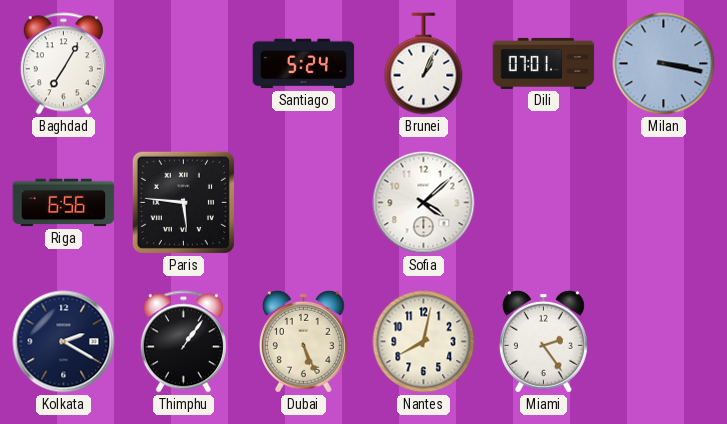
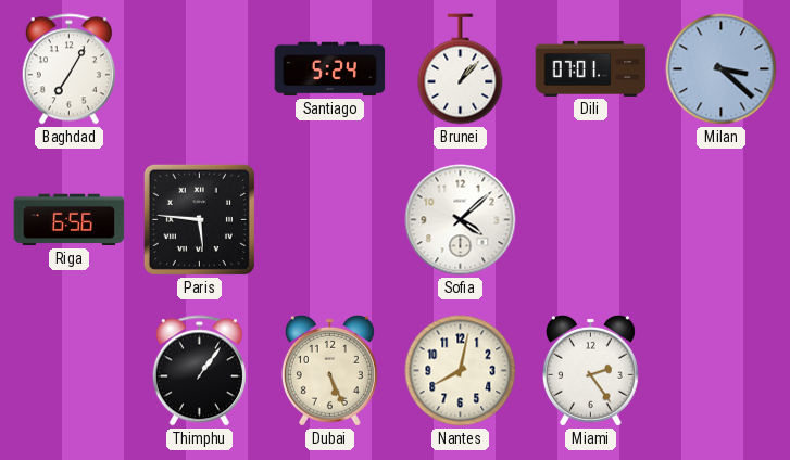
Brunei: 1:04 -> 1:07 (461, 69)
Milan: 3:17 -> 3:22 (722, 69)
Kolkata: 2:20 -> none (64, 342)
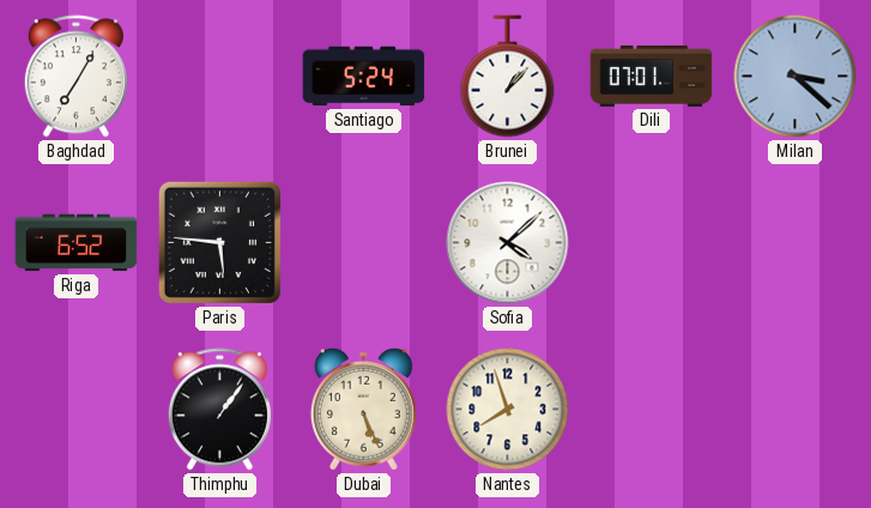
Riga: 6:56 -> 6:52 (77, 243)
Nantes: 8:02 -> 7:57 (508, 410)
Miami: 2:24 -> none (590, 370)
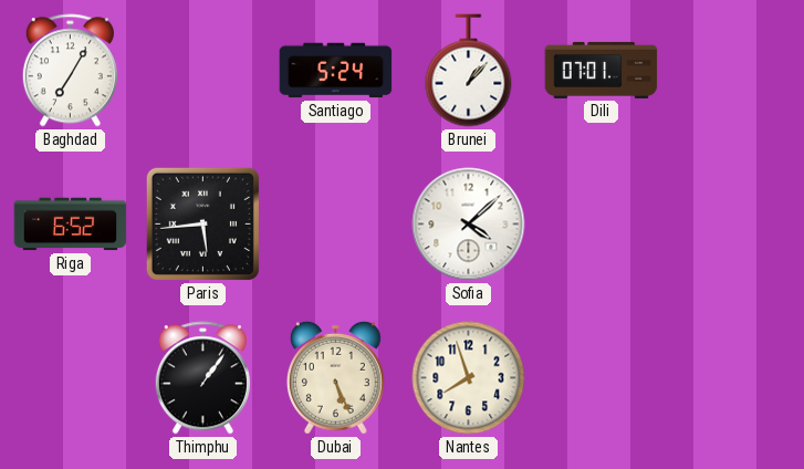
Milan: 3:22 -> none (796, 77)
Paris: 5:46 -> 5:44 (202, 223)
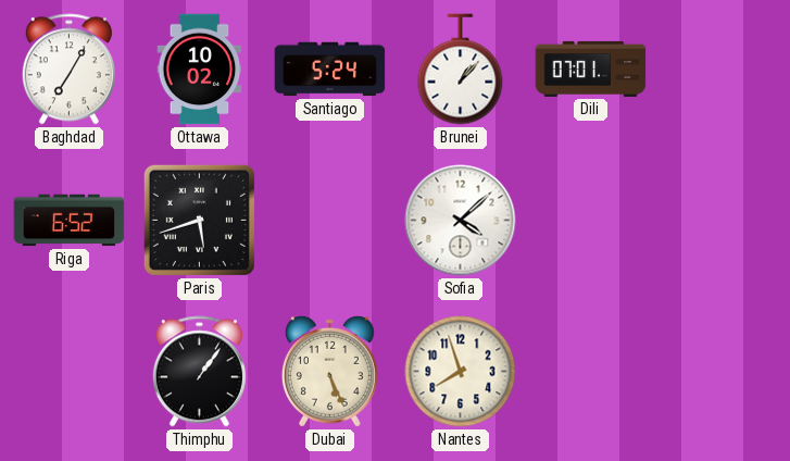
Ottawa: none -> 10:02 (200, 70)
Paris: 5:44 -> 5:42 (199, 220)
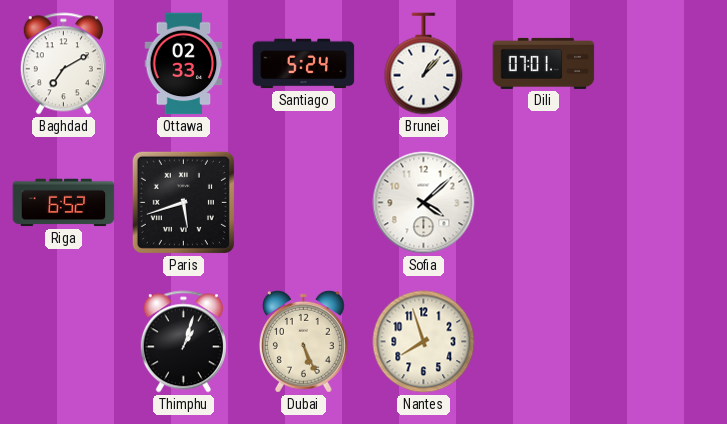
Baghdad: 7:05 -> 7:10 (63, 64)
Ottawa: 10:02 -> 02:33 (184, 64)
Thimphu: 1:06 -> 1:03 (183, 342)
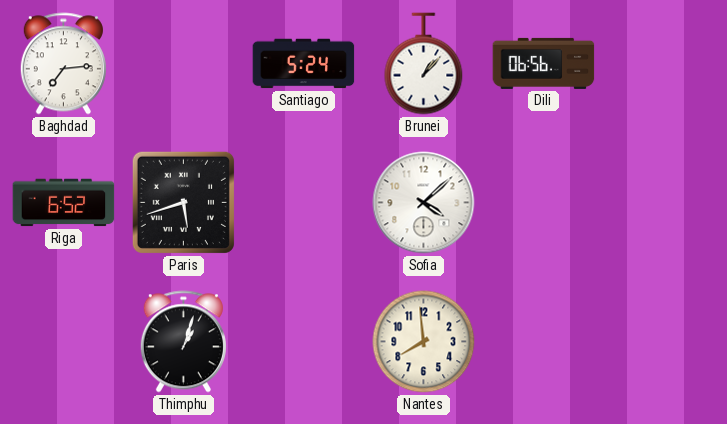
Baghdad: 7:10 -> 7:14 (63, 64)
Ottawa: 02:33 -> none (184, 64)
Dili: 07:01 -> 06:56 (544, 63)
Dubai: 5:26 -> none (303, 341)
Nantes: 7:57 -> 7:59 (424, 342)
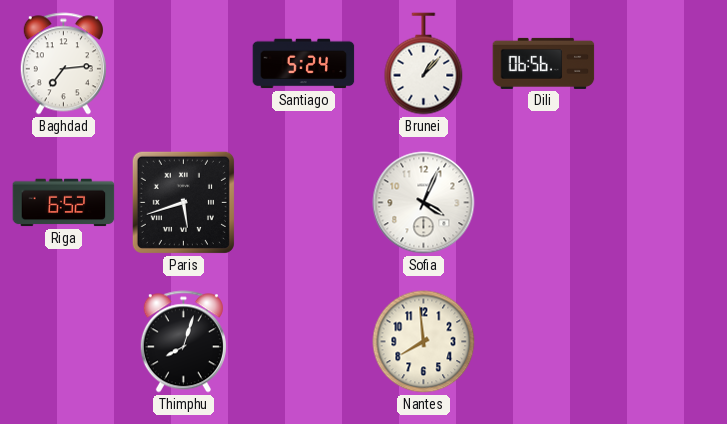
Sofia: 4:08 -> 4:04 (424, 203)
Thimphu: 1:03 -> 8:03 (183, 342)
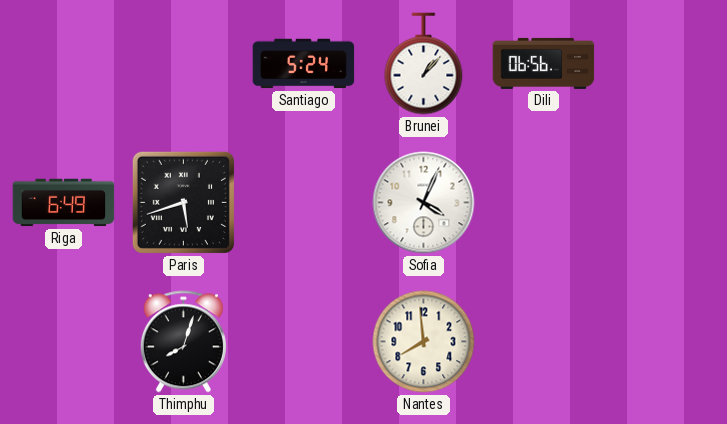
Baghdad: 7:14 -> none (63, 64)
Riga: 6:52 -> 6:49 (64, 203)
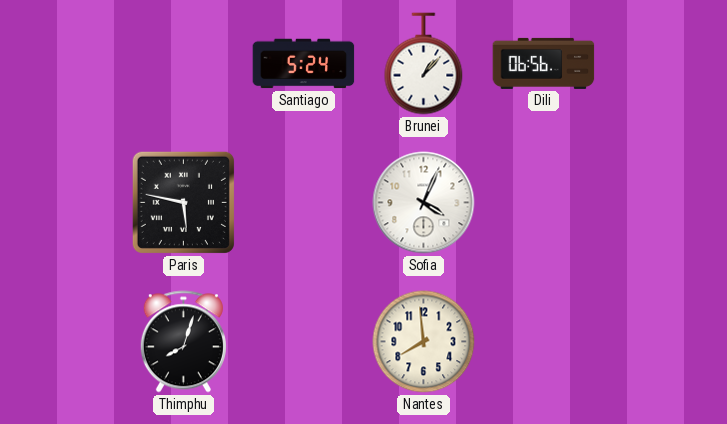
Riga: 6:49 -> none (64, 203)
Paris: 5:42 -> 5:47 (183, 202)
